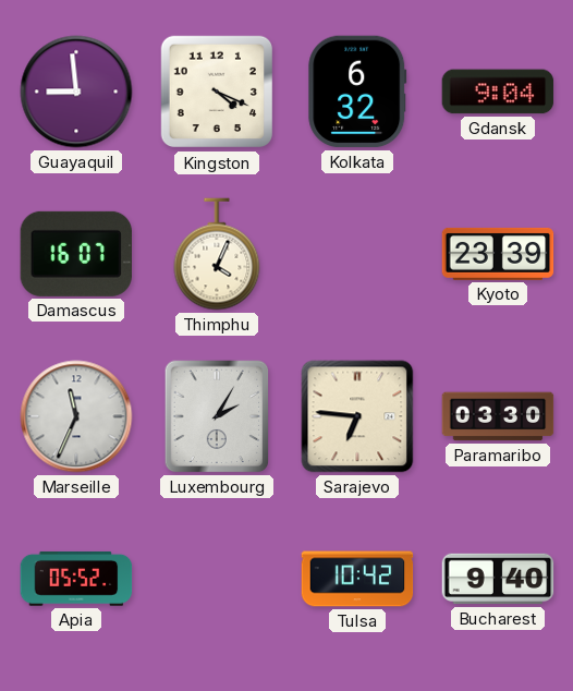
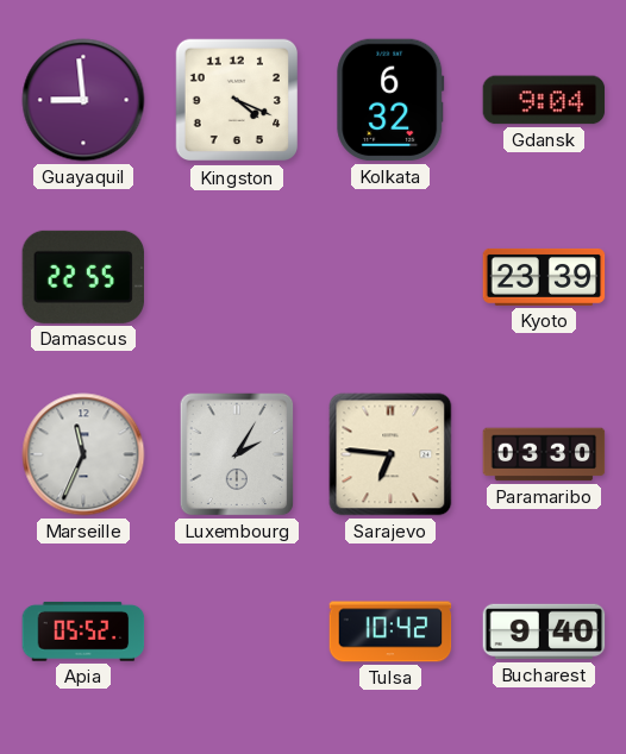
Damascus: 16:07 -> 22:55 (83, 277)
Thimphu: 4:04 -> none (217, 254)
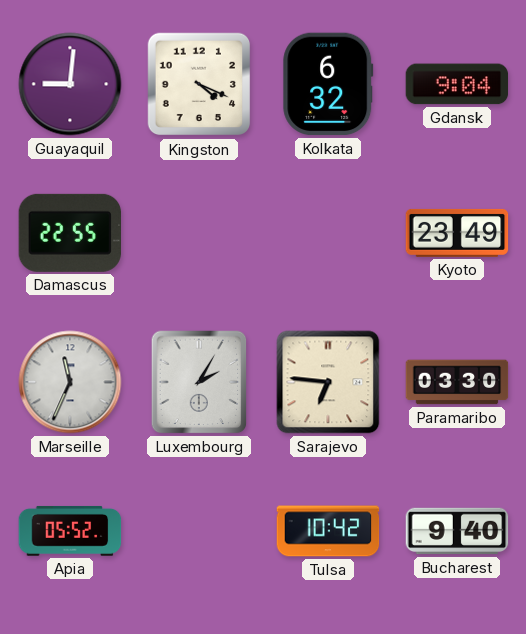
Guayaquil: 8:59 -> 9:01 (70, 84)
Kyoto: 23:39 -> 23:49 (457, 233)
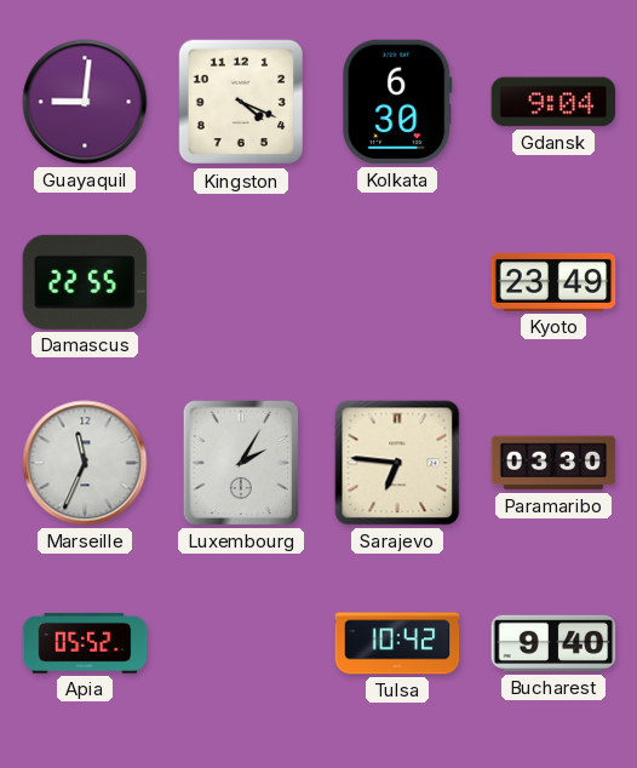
Kolkata: 6:32 -> 6:30 (397, 102)
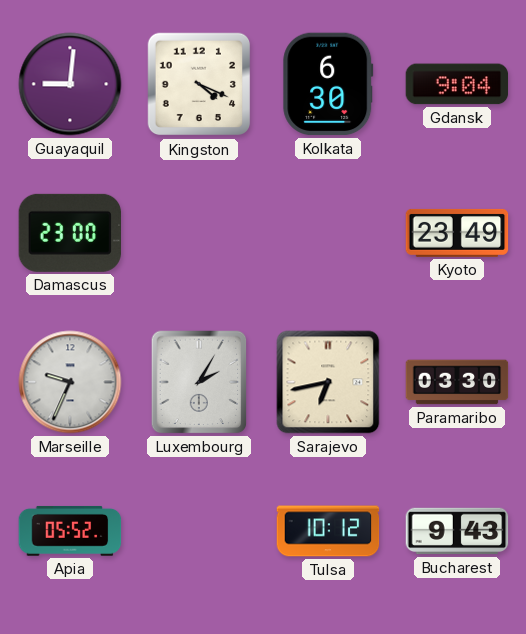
Damascus: 22:55 -> 23:00 (70, 233)
Marseille: 11:34 -> 9:34 (70, 382)
Sarajevo: 6:46 -> 6:43 (328, 382)
Tulsa: 10:42 -> 10:12 (328, 531)
Bucharest: 9:40 -> 9:43 (457, 531)
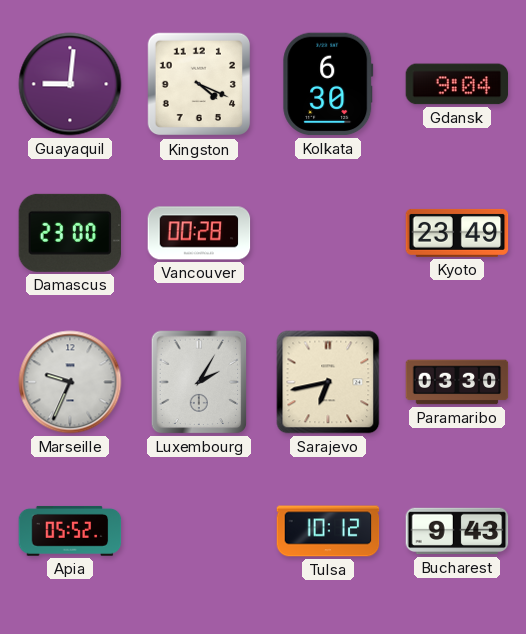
Vancouver: none -> 00:28 (199, 233)
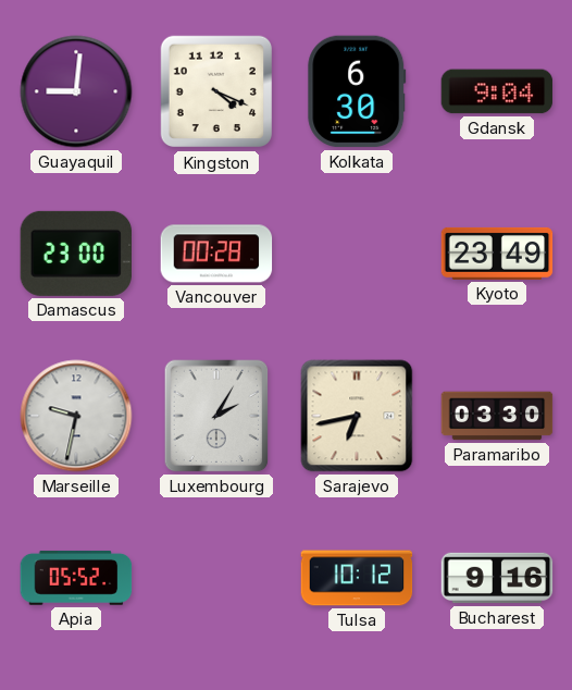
Marseille: 9:34 -> 9:32 (76, 416)
Bucharest: 9:43 -> 9:16 (497, 578)
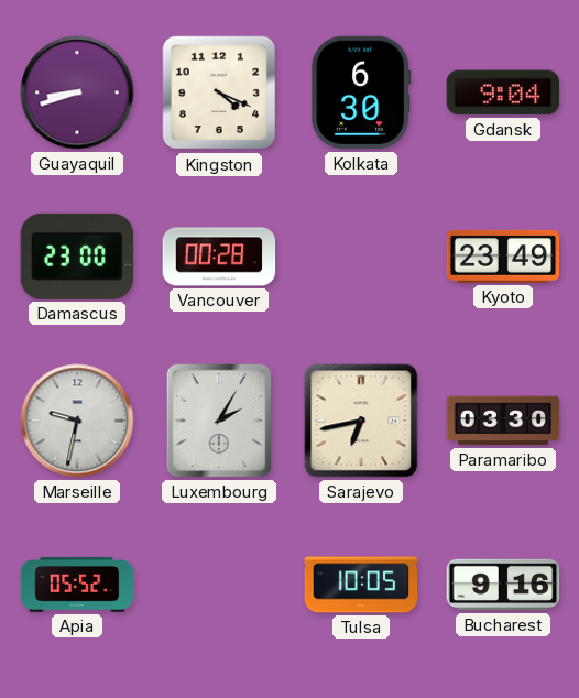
Guayaquil: 9:01 -> 8:42 (77, 92)
Tulsa: 10:12 -> 10:05 (361, 585)
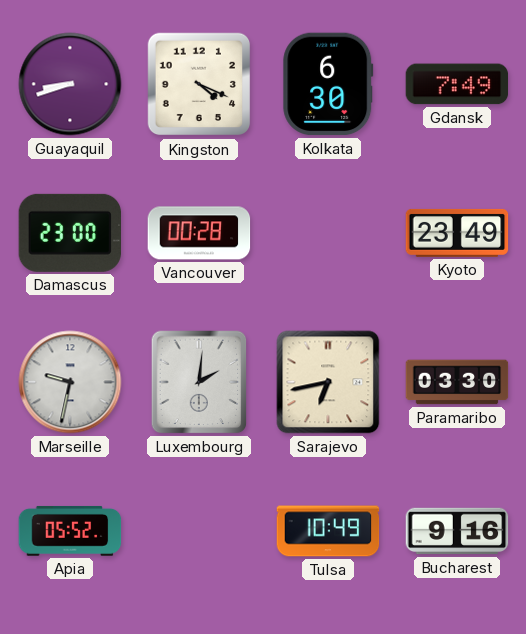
Gdansk: 9:04 -> 7:49 (457, 84)
Luxembourg: 2:05 -> 2:01 (199, 382)
Tulsa: 10:05 -> 10:49 (328, 531)
